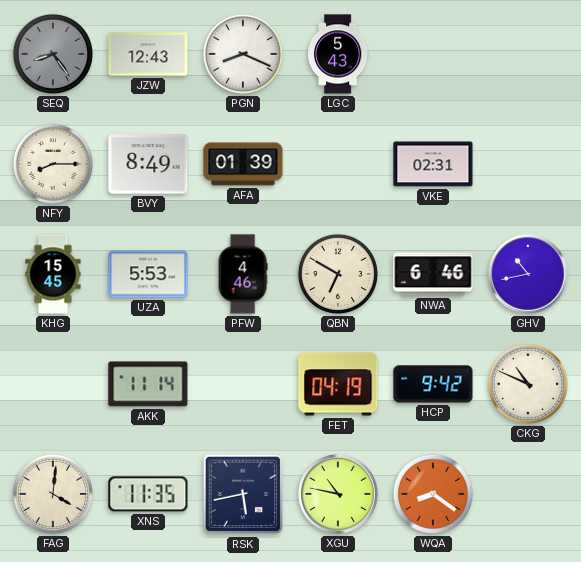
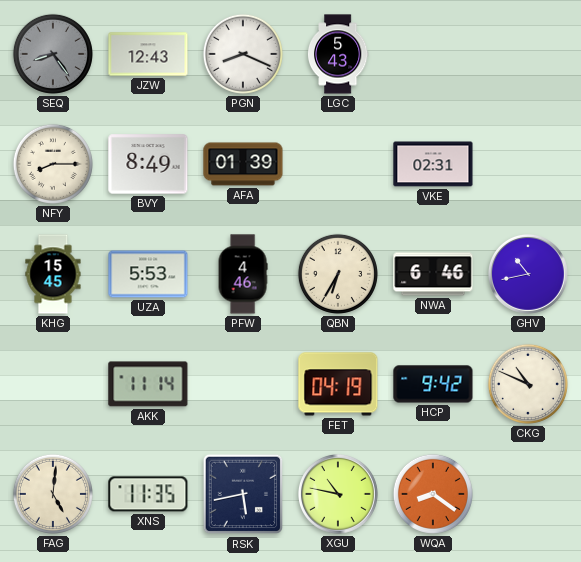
QBN: 6:50 -> 6:35 (338, 274)
FAG: 4:01 -> 5:01 (53, 494)
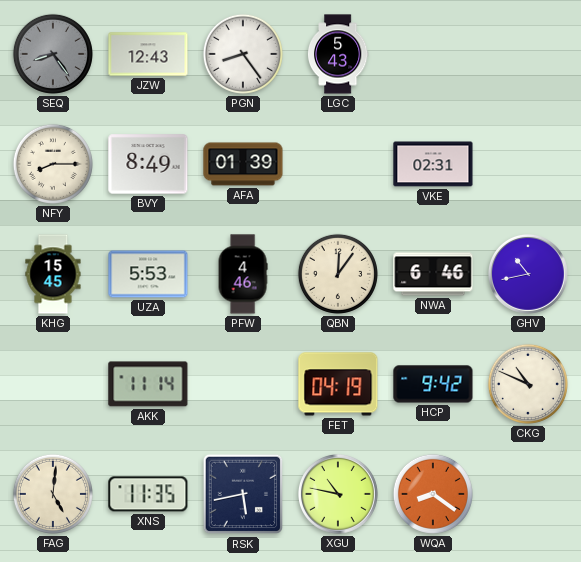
PGN: 8:19 -> 8:24 (243, 54)
QBN: 6:35 -> 12:06 (338, 274)
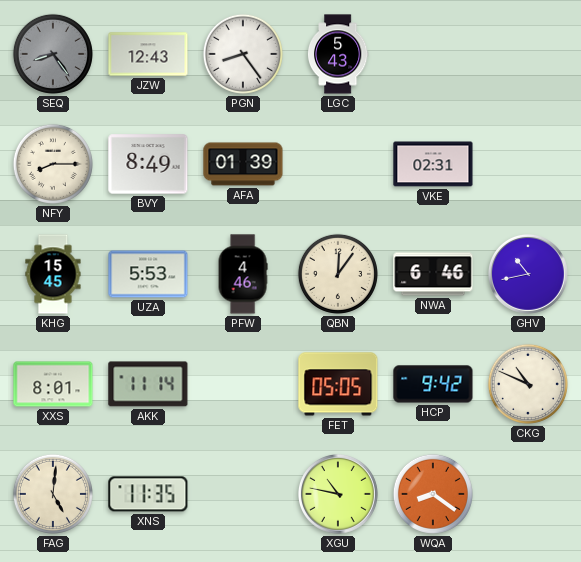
XXS: none -> 8:01 (53, 384)
FET: 04:19 -> 05:05 (338, 384)
RSK: 5:43 -> none (243, 494)
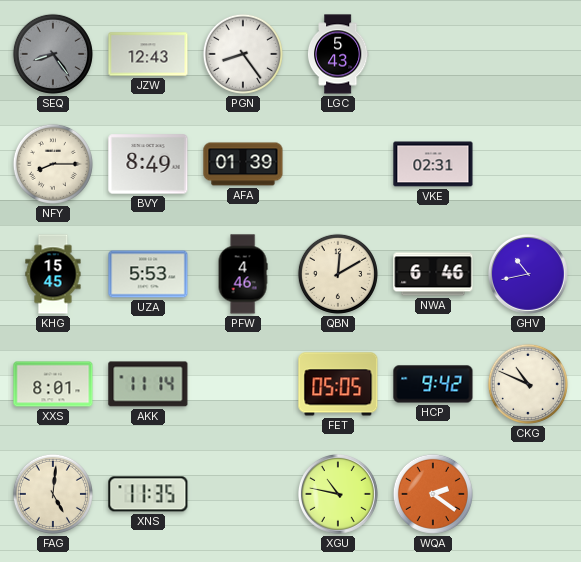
QBN: 12:06 -> 12:10 (338, 274)
WQA: 8:21 -> 2:21 (433, 494)
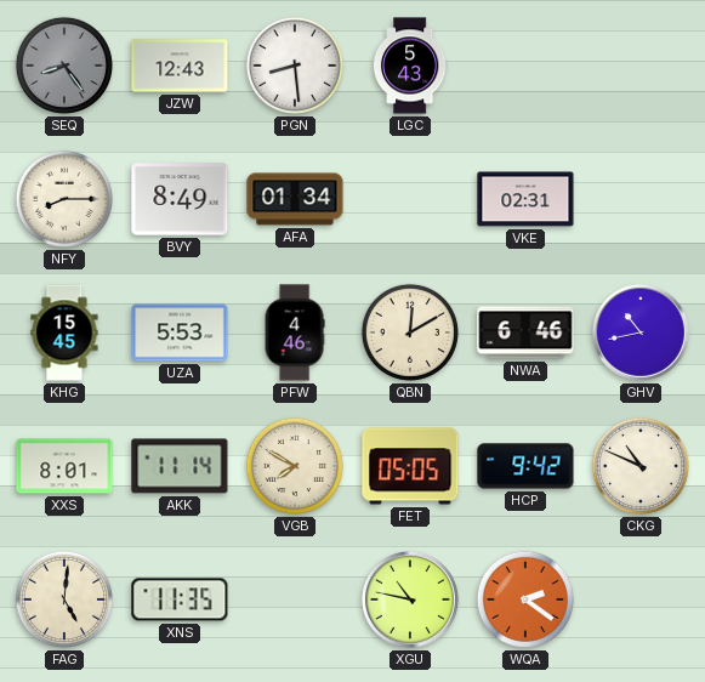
PGN: 8:24 -> 8:29 (295, 66)
AFA: 01:39 -> 01:34 (295, 199)
VGB: none -> 7:50 (295, 466)
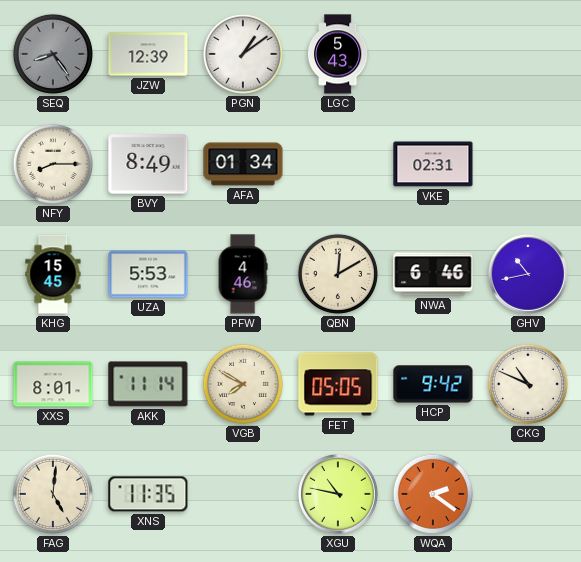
JZW: 12:43 -> 12:39 (148, 54)
PGN: 8:29 -> 1:09 (243, 54)
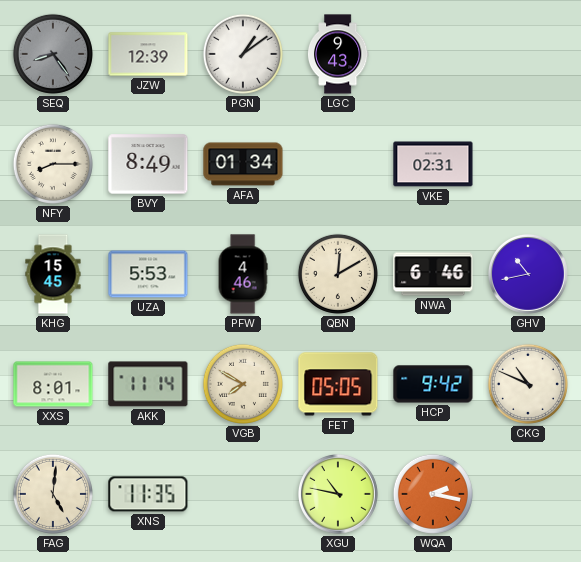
LGC: 5:43 -> 9:43 (338, 54)
WQA: 2:21 -> 2:17 (433, 494)
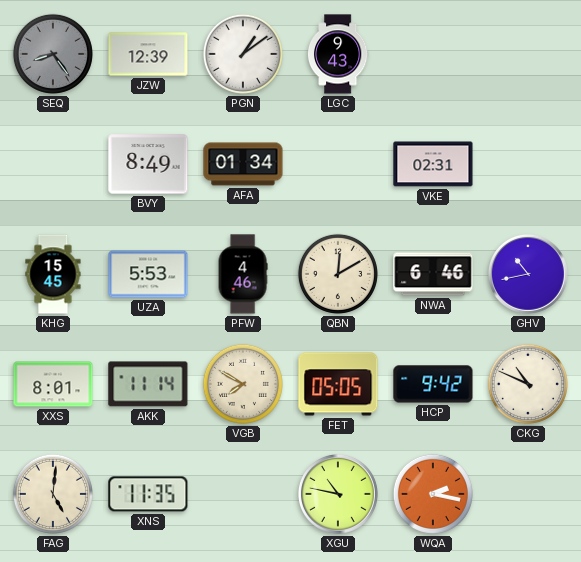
NFY: 8:15 -> none (53, 164)
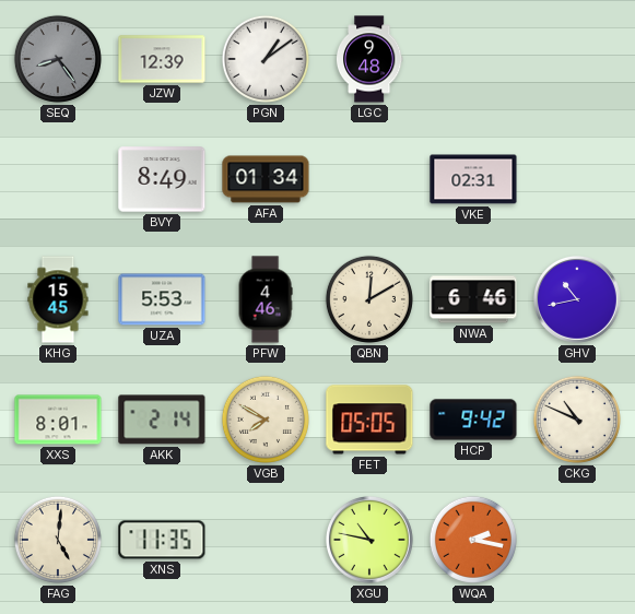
LGC: 9:43 -> 9:48 (369, 59)
AKK: 11:14 -> 2:14 (162, 420)
